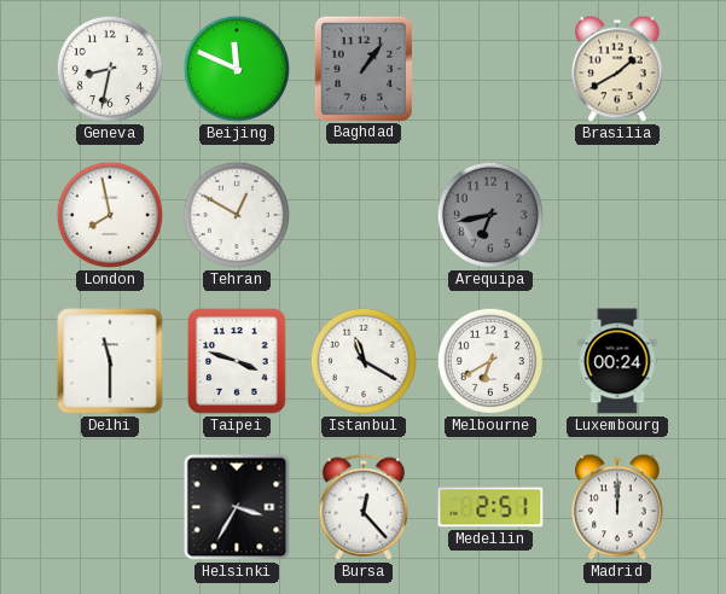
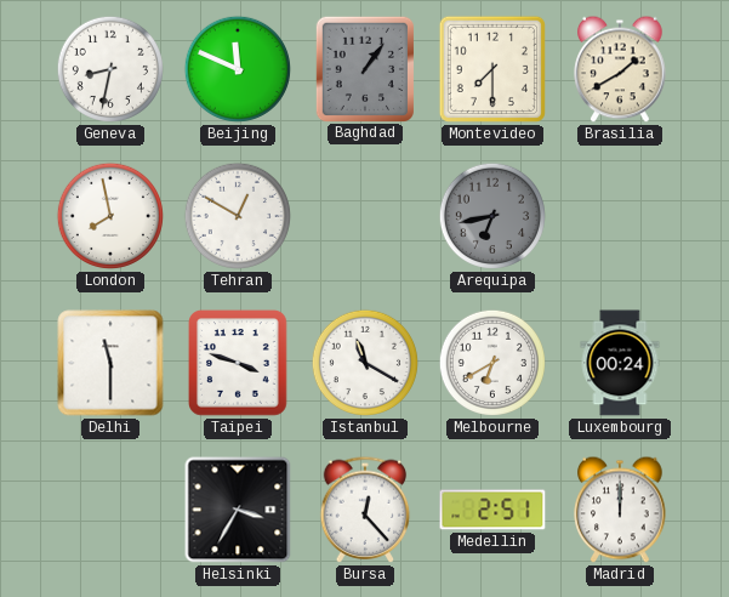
Montevideo: none -> 7:30 (492, 69)
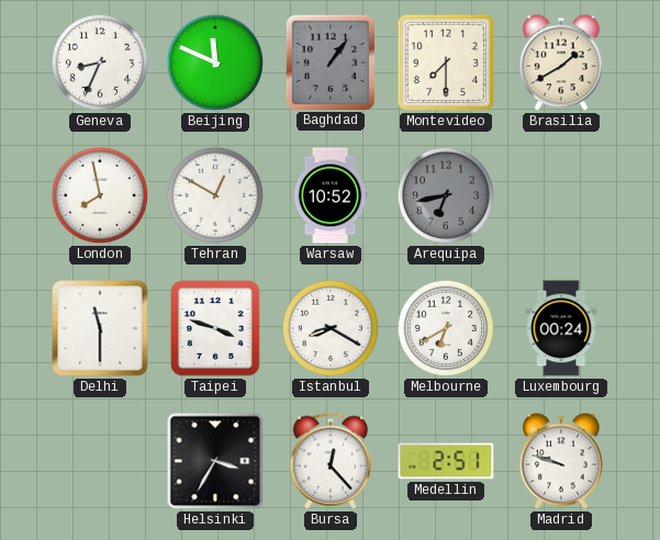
Geneva: 8:32 -> 8:34 (100, 63)
Warsaw: none -> 10:52 (331, 195)
Istanbul: 11:20 -> 8:20 (331, 328)
Madrid: 12:00 -> 9:48 (561, 461)
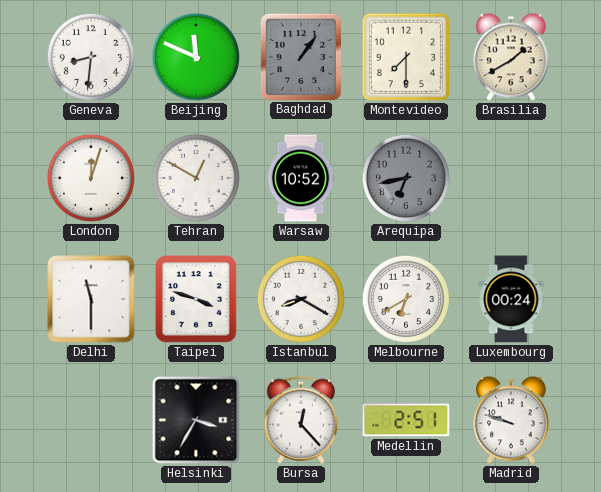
Geneva: 8:34 -> 8:31 (91, 57)
London: 7:58 -> 12:03 (91, 178)
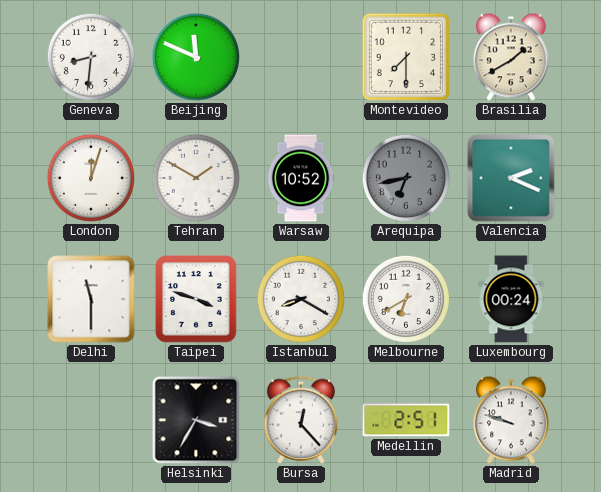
Baghdad: 1:06 -> none (300, 56)
Tehran: 12:50 -> 1:50 (196, 178)
Valencia: none -> 2:19 (511, 178)
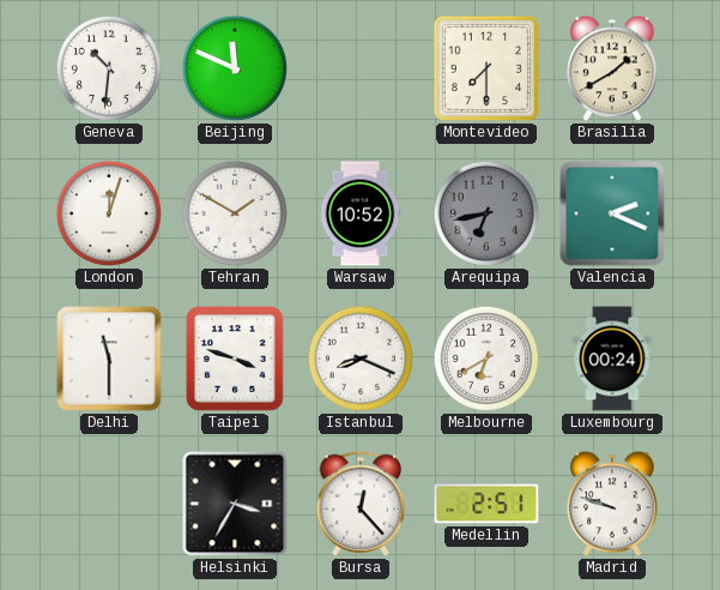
Geneva: 8:31 -> 10:31 (109, 68)
Istanbul: 8:20 -> 8:19 (361, 359)
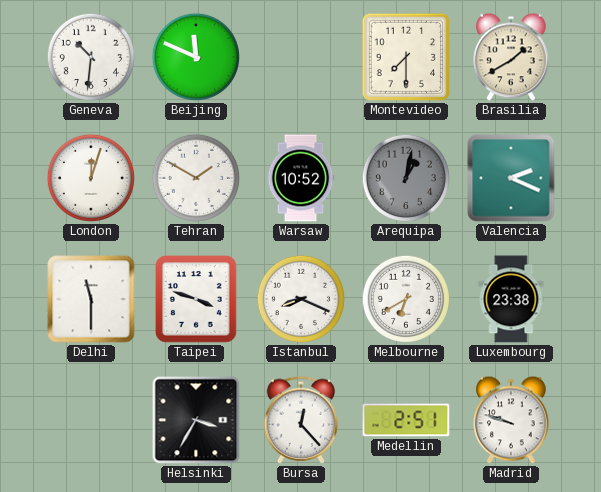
Arequipa: 6:43 -> 1:02 (406, 178)
Luxembourg: 00:24 -> 23:38 (511, 299)
